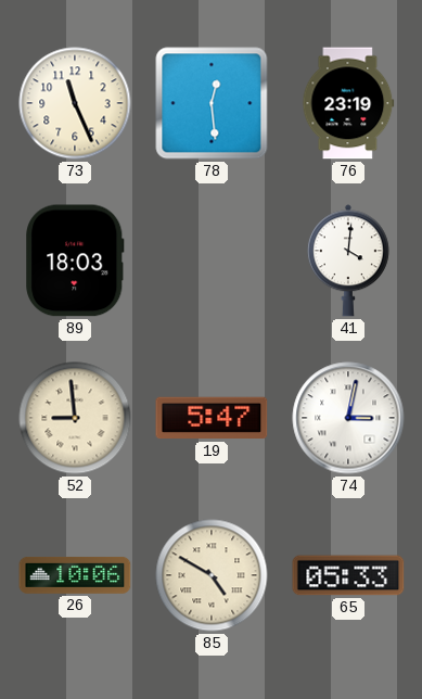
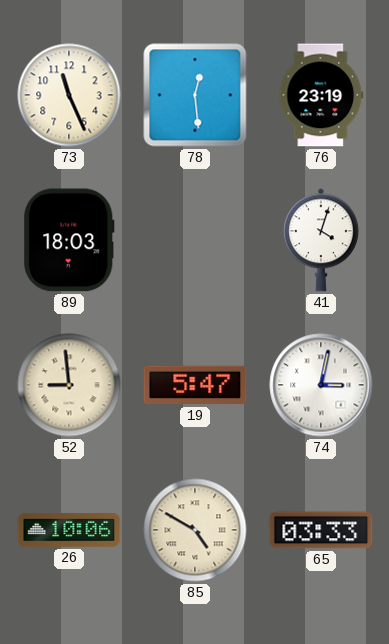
41: 4:01 -> 4:03 (321, 240)
65: 05:33 -> 03:33 (321, 530)
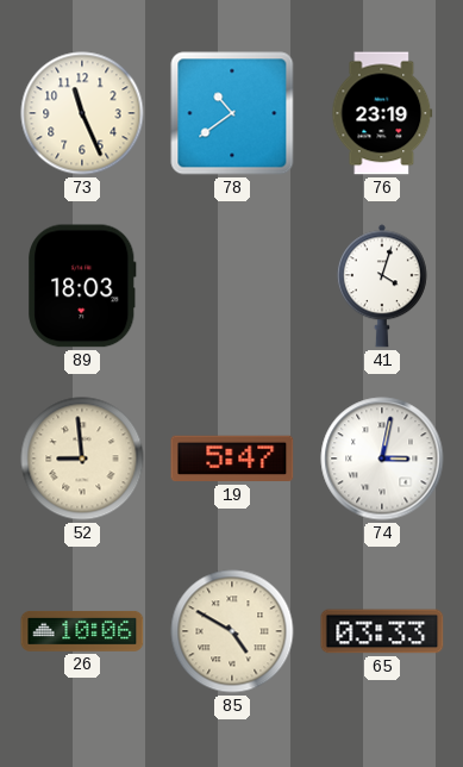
78: 12:29 -> 10:39 (232, 113)
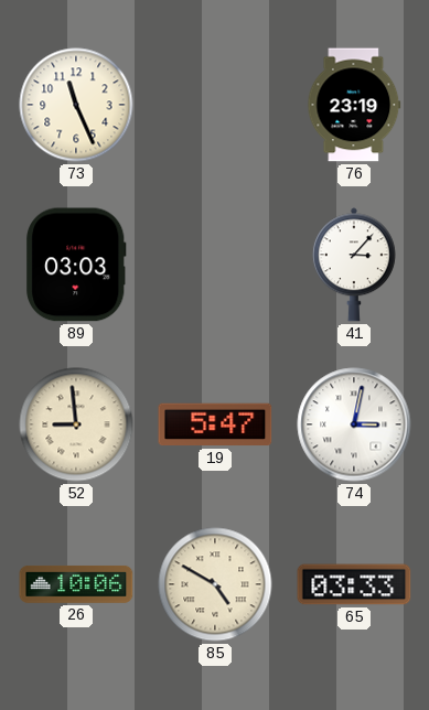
78: 10:39 -> none (232, 113)
89: 18:03 -> 03:03 (76, 265)
41: 4:03 -> 3:07 (354, 265)
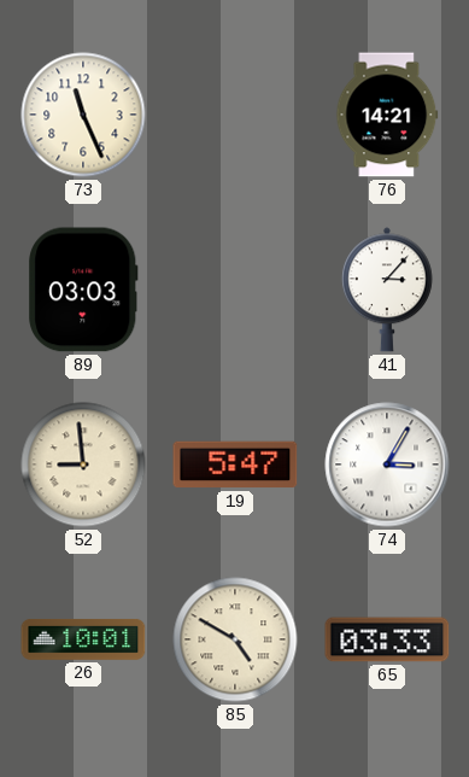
76: 23:19 -> 14:21 (387, 115)
74: 3:02 -> 3:05 (387, 465)
26: 10:06 -> 10:01 (83, 639)
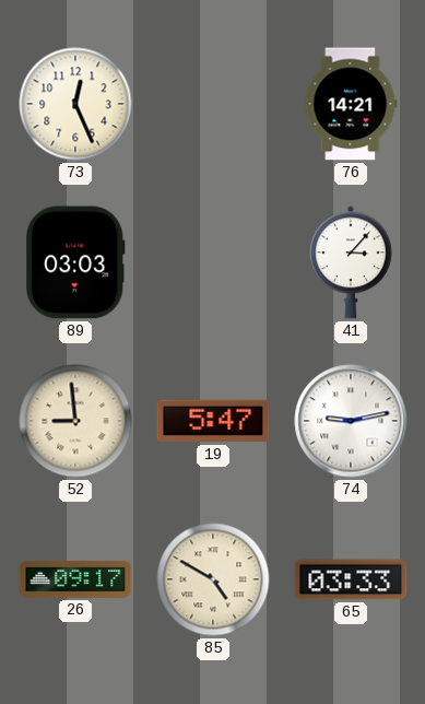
73: 11:26 -> 12:26 (75, 104)
74: 3:05 -> 9:13 (351, 421)
26: 10:01 -> 09:17 (75, 579)
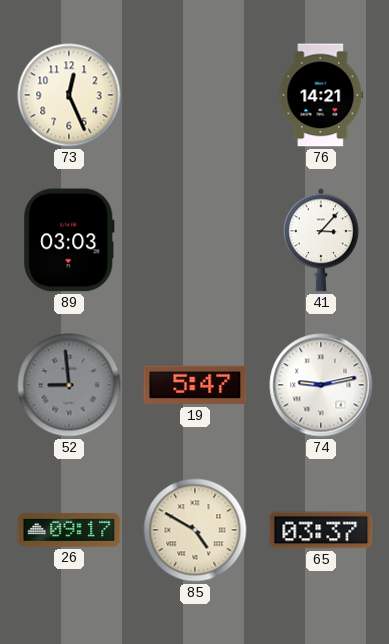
52 dial: cream -> grey (69, 385)
65: 03:33 -> 03:37 (321, 530)
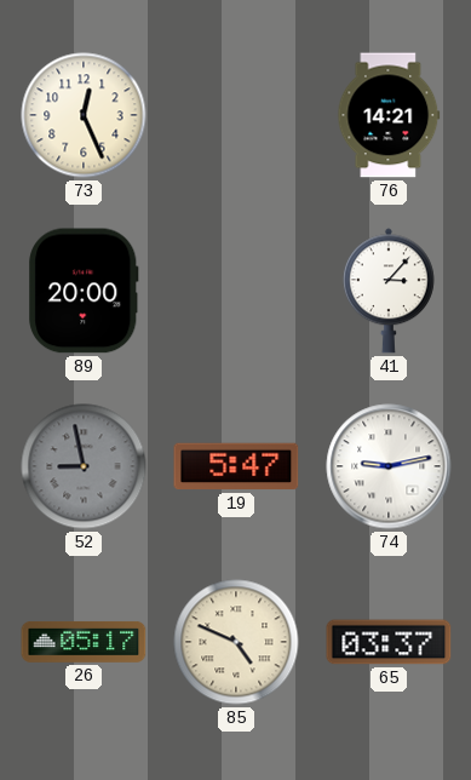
89: 03:03 -> 20:00 (84, 291)
52: 8:59 -> 8:58 (84, 466)
26: 09:17 -> 05:17 (84, 642)
85: 4:50 -> 4:49 (236, 642)
